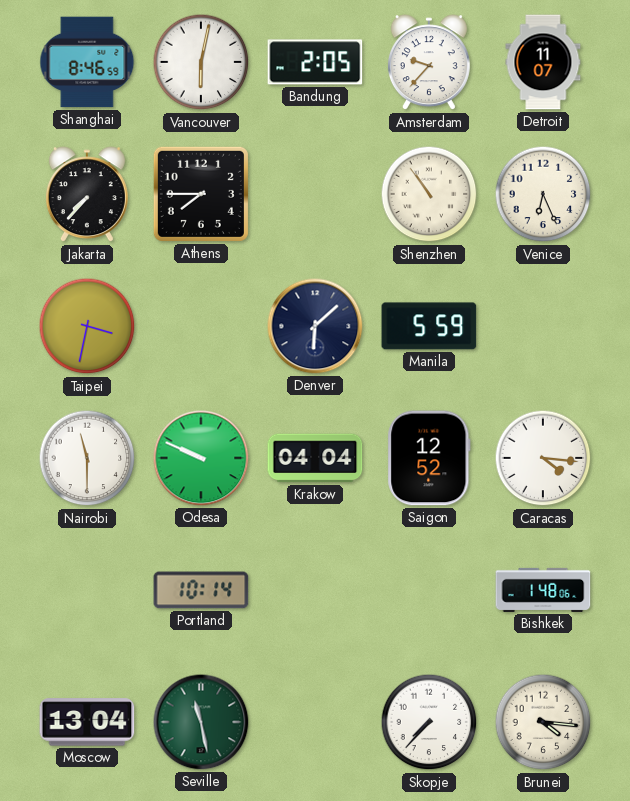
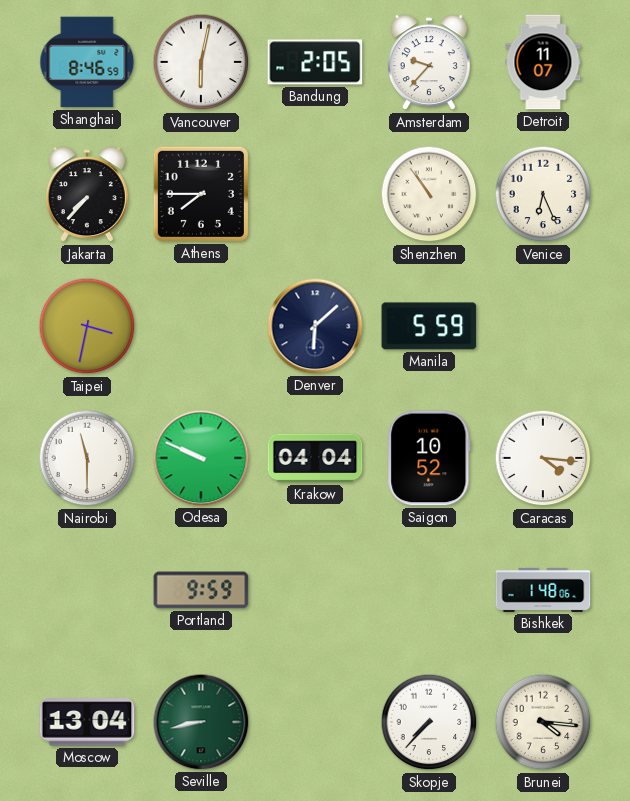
Saigon: 12:52 -> 10:52 (429, 458)
Portland: 10:14 -> 9:59 (201, 590)
Seville: 11:28 -> 8:43 (201, 722)
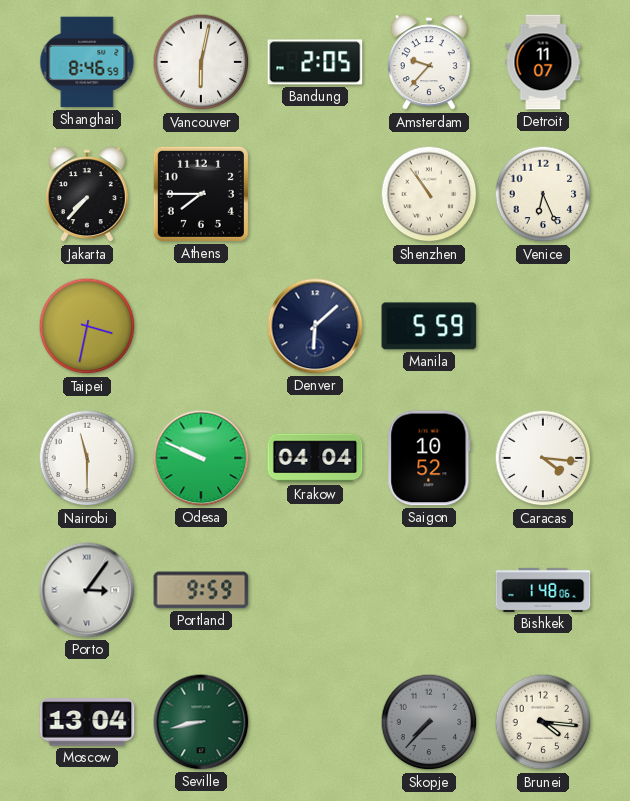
Porto: none -> 3:06 (87, 590)
Skopje dial: white -> grey (429, 722)
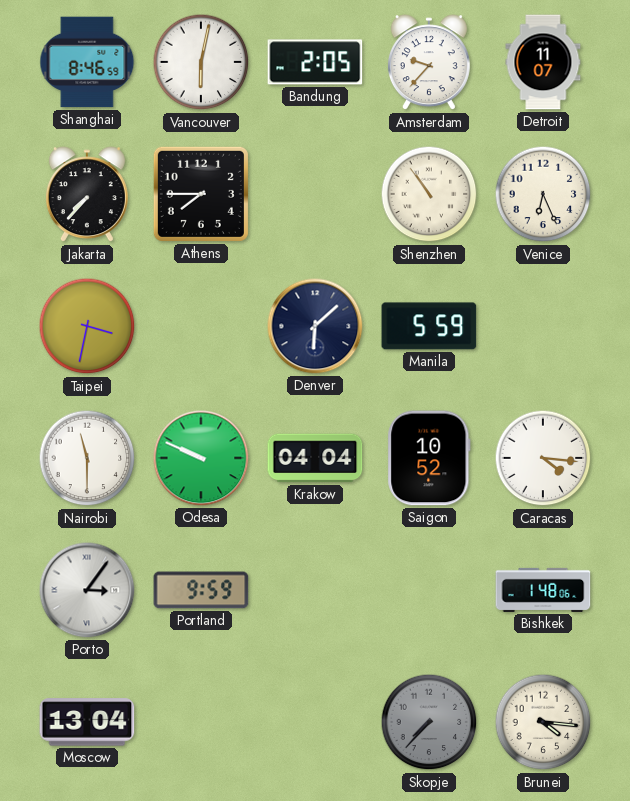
Seville: 8:43 -> none (201, 722)
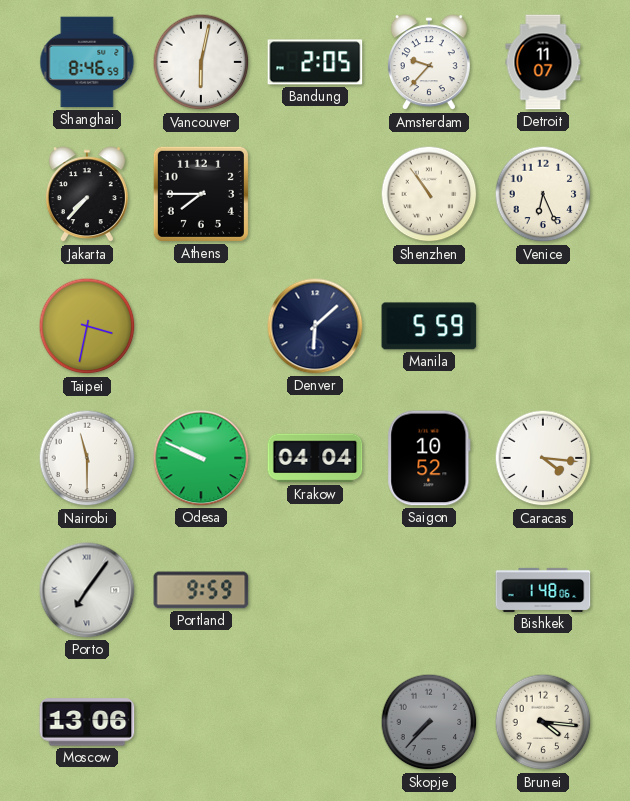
Porto: 3:06 -> 7:06 (87, 590)
Moscow: 13:04 -> 13:06 (87, 722)
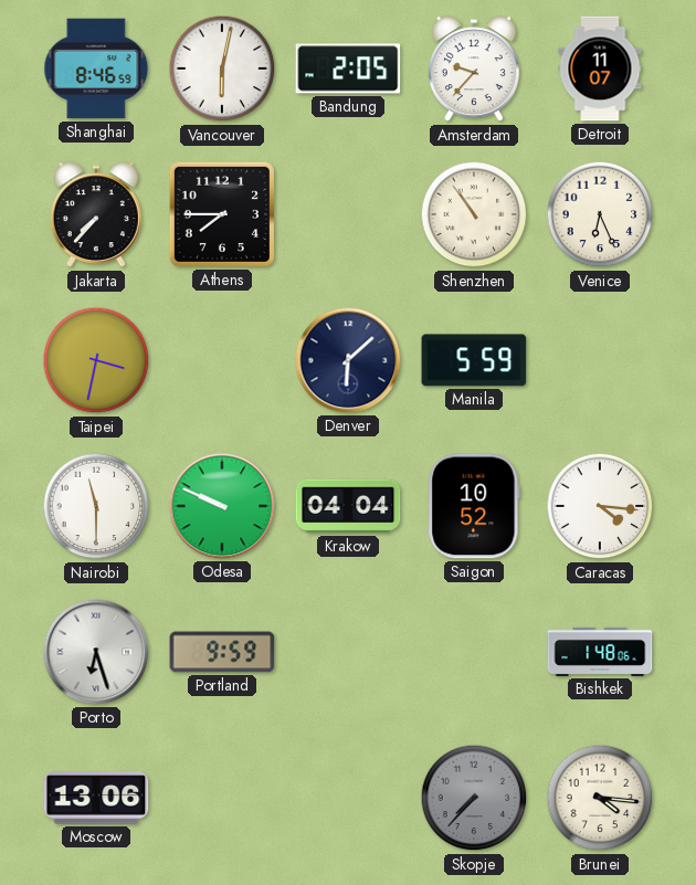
Porto: 7:06 -> 6:27 (96, 652)
